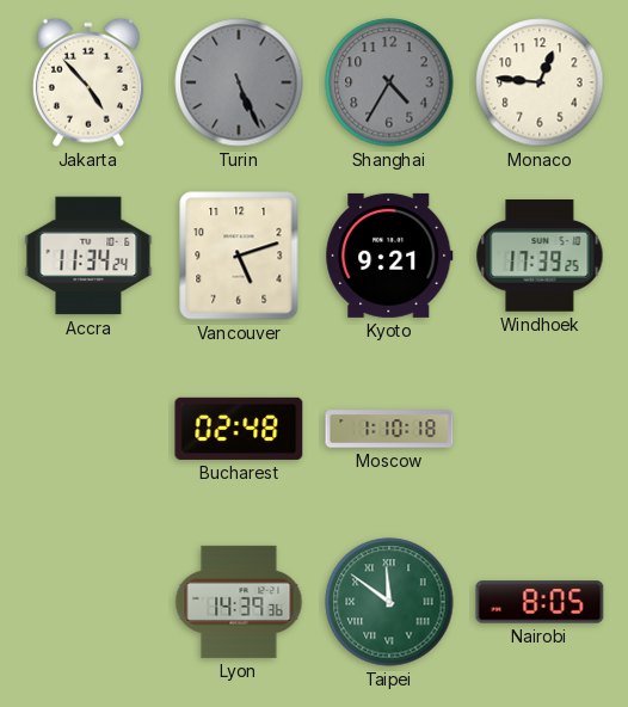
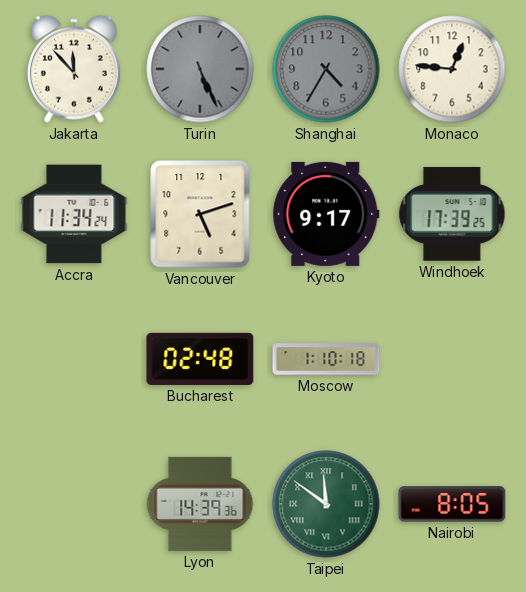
Jakarta: 4:53 -> 11:53 (74, 69)
Kyoto: 9:21 -> 9:17 (326, 214)
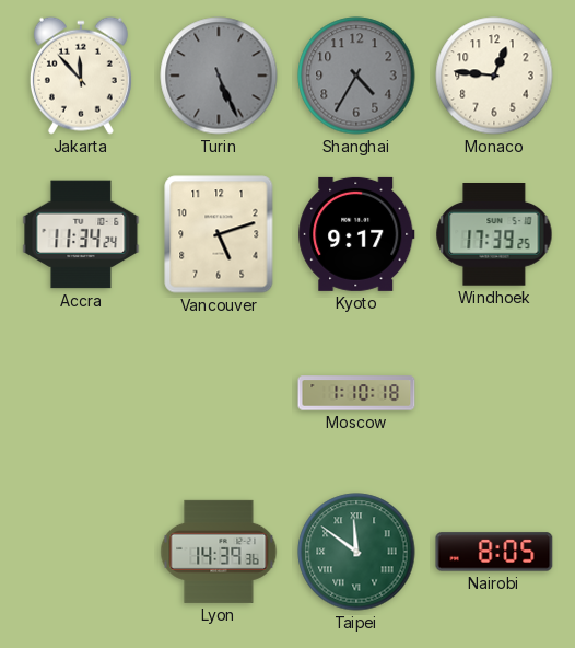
Bucharest: 02:48 -> none (200, 359)
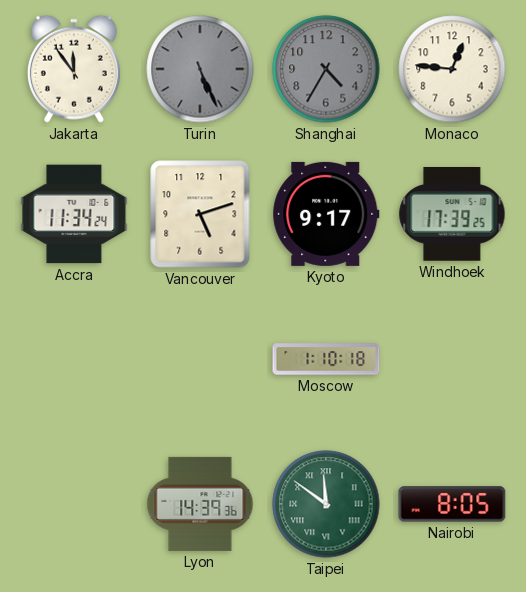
Jakarta: 11:53 -> 11:54 (74, 69)
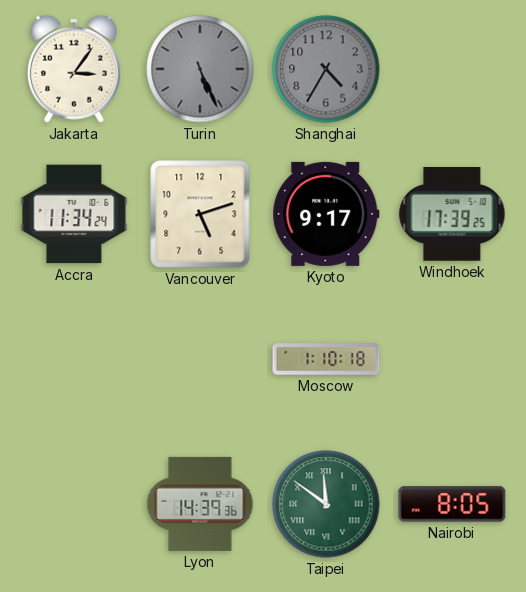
Jakarta: 11:54 -> 3:06 (74, 69)
Monaco: 12:46 -> none (452, 69)
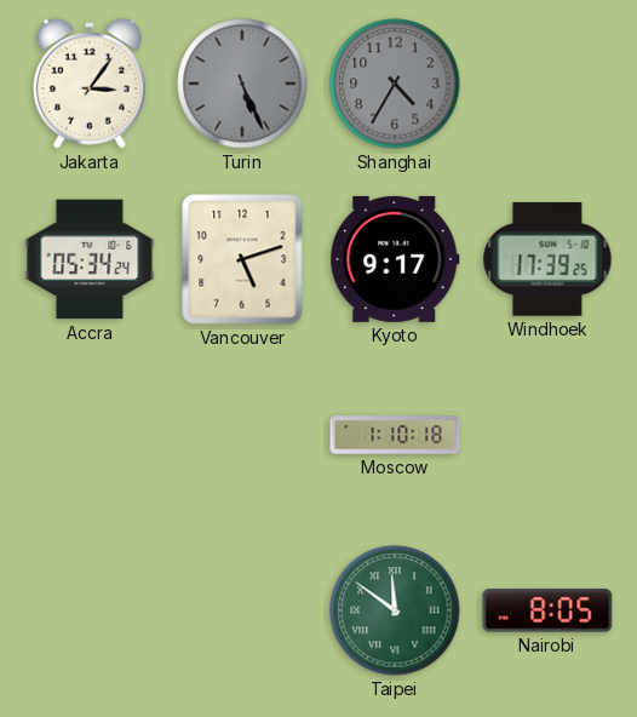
Accra: 11:34 -> 05:34 (90, 259)
Lyon: 14:39 -> none (200, 504)
